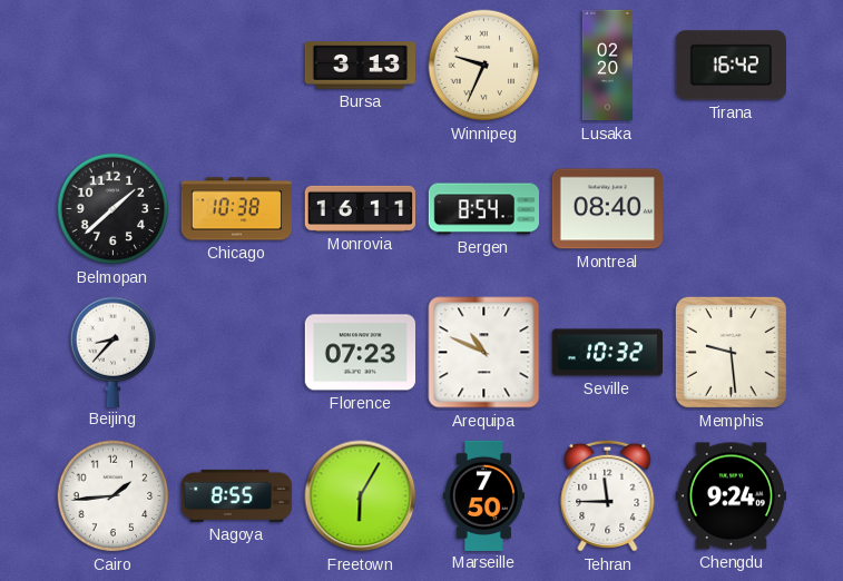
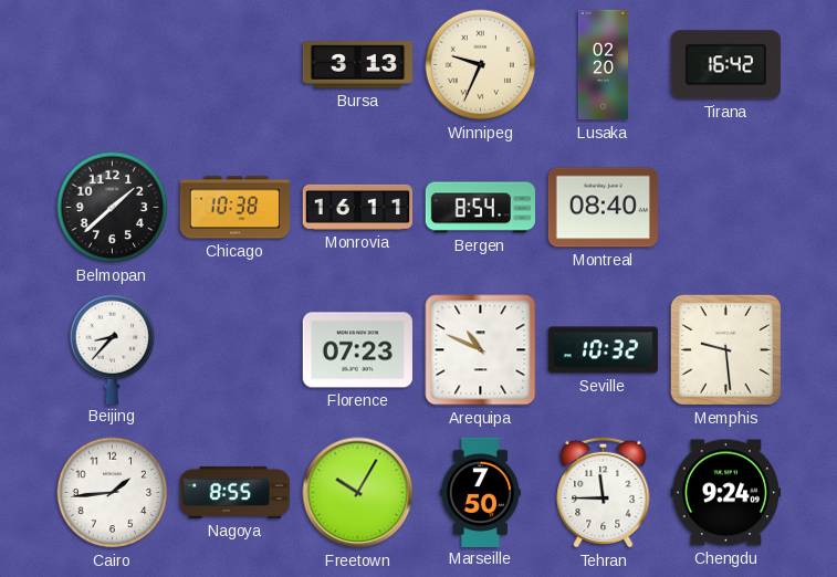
Freetown: 6:05 -> 10:05 (358, 493)
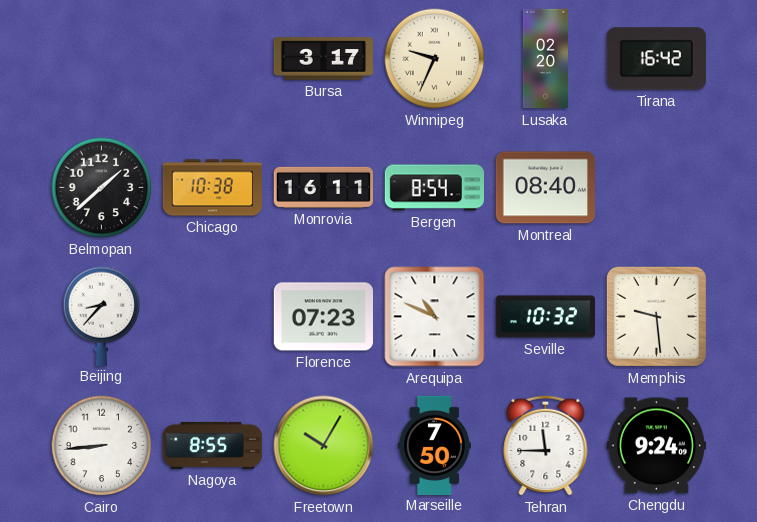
Bursa: 3:13 -> 3:17 (323, 59)
Cairo: 1:44 -> 8:44 (102, 446)
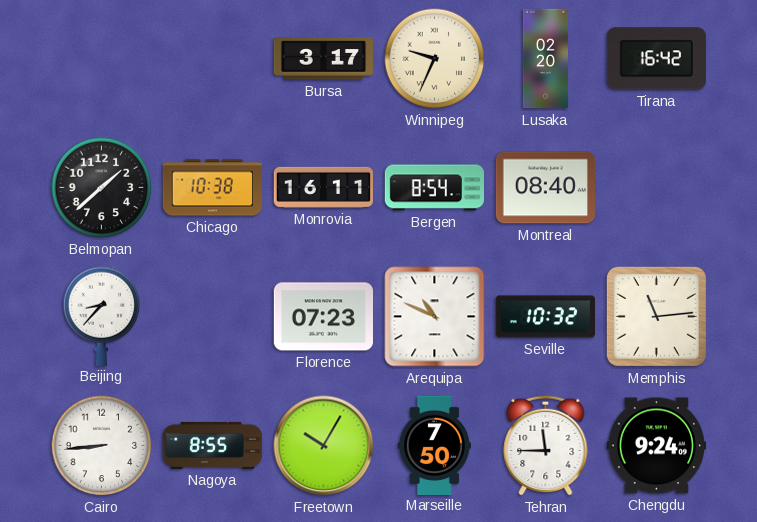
Memphis: 9:29 -> 11:14 (656, 316)
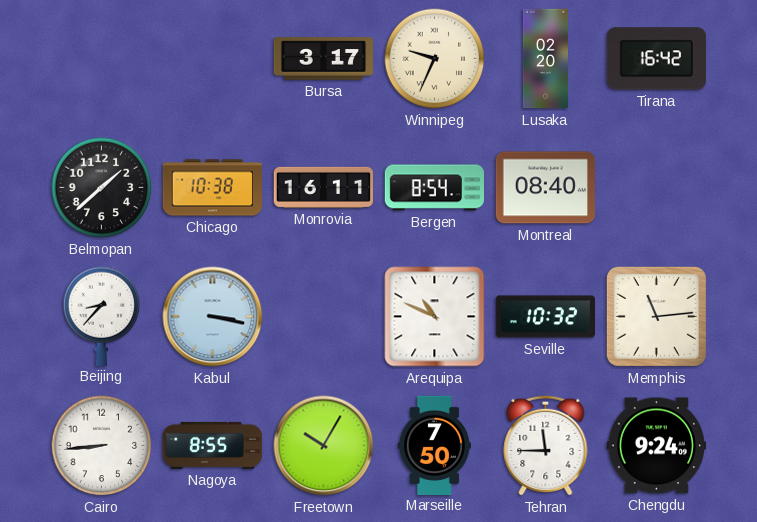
Kabul: none -> 3:17 (213, 317)
Florence: 07:23 -> none (323, 317)
